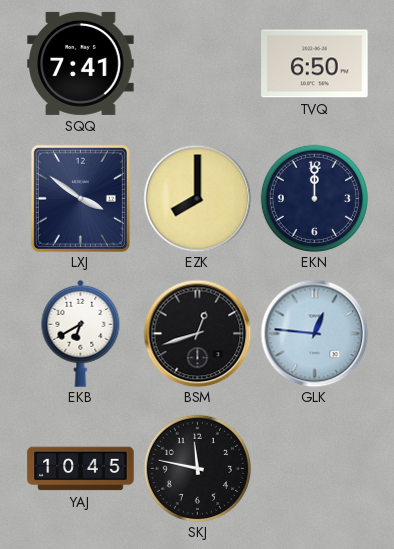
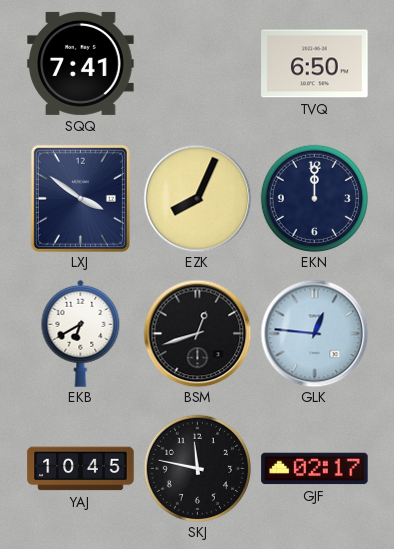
EZK: 8:00 -> 8:04 (197, 198)
GJF: none -> 02:17 (315, 469)
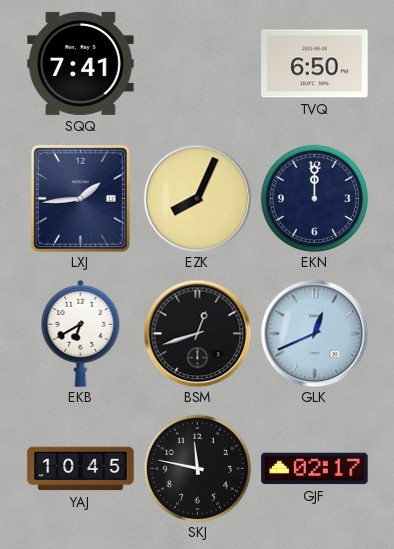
LXJ: 3:51 -> 1:44 (80, 198)
GLK: 12:46 -> 12:41 (314, 333)
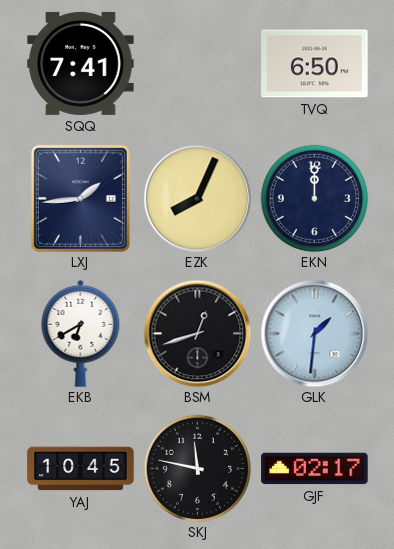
GLK: 12:41 -> 1:31 (314, 333)
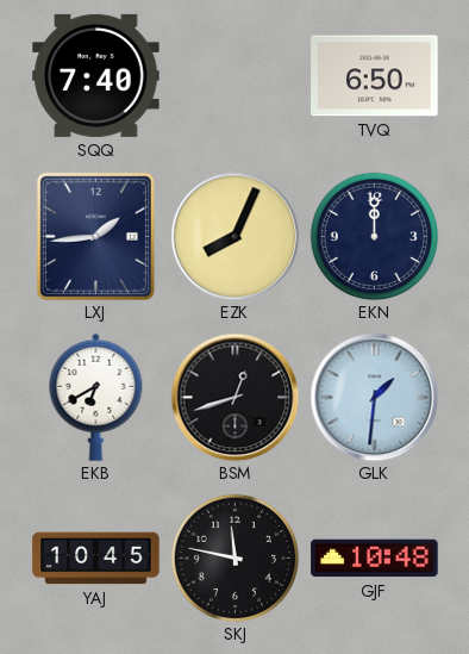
SQQ: 7:41 -> 7:40 (96, 75)
GJF: 02:17 -> 10:48 (375, 559)
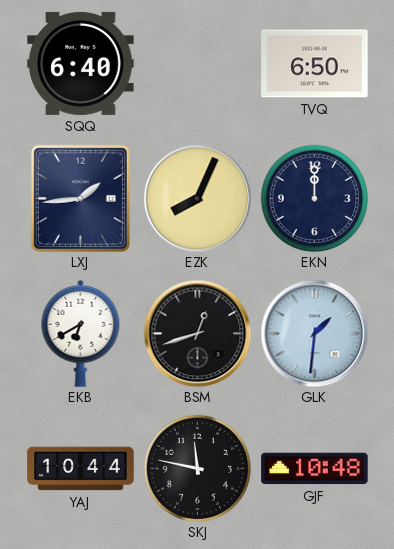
SQQ: 7:40 -> 6:40 (81, 63)
YAJ: 10:45 -> 10:44 (81, 469)
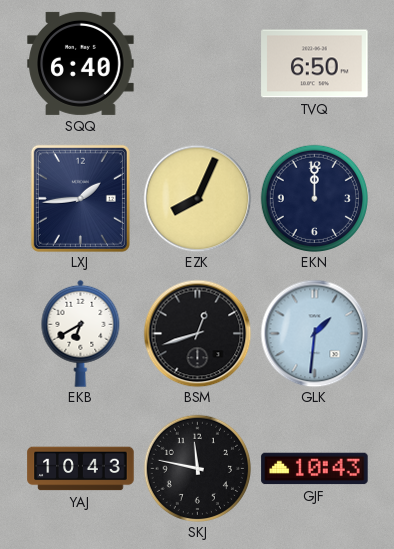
YAJ: 10:44 -> 10:43 (81, 469)
GJF: 10:48 -> 10:43 (315, 469)
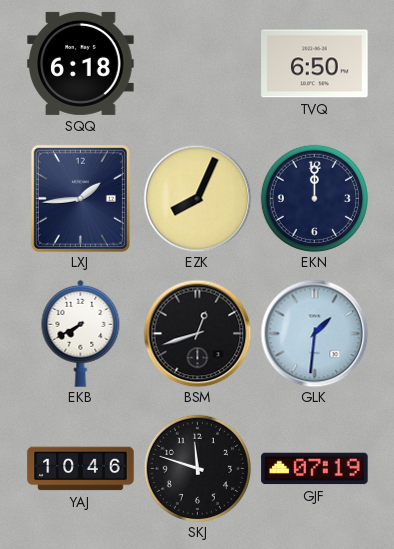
SQQ: 6:40 -> 6:18 (81, 63)
EKB: 6:40 -> 7:40 (81, 333)
YAJ: 10:43 -> 10:46 (81, 469)
SKJ: 11:47 -> 11:48 (197, 468)
GJF: 10:43 -> 07:19 (315, 469)
